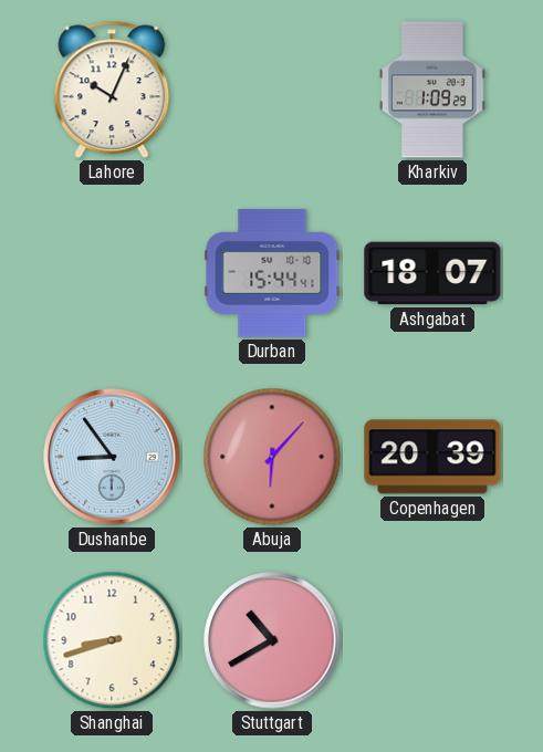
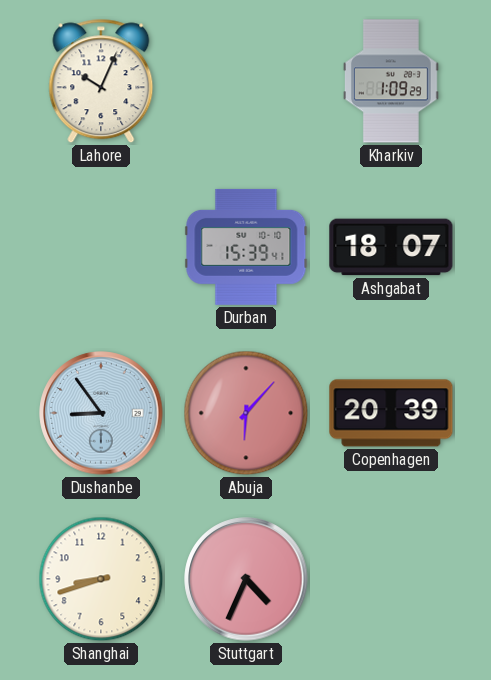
Durban: 15:44 -> 15:39 (246, 247)
Stuttgart: 10:40 -> 4:34 (246, 579)
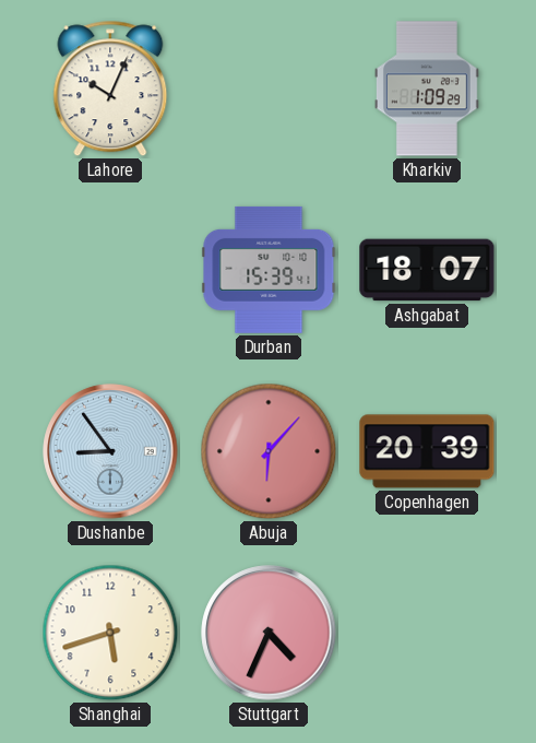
Shanghai: 8:42 -> 5:42 (110, 633)
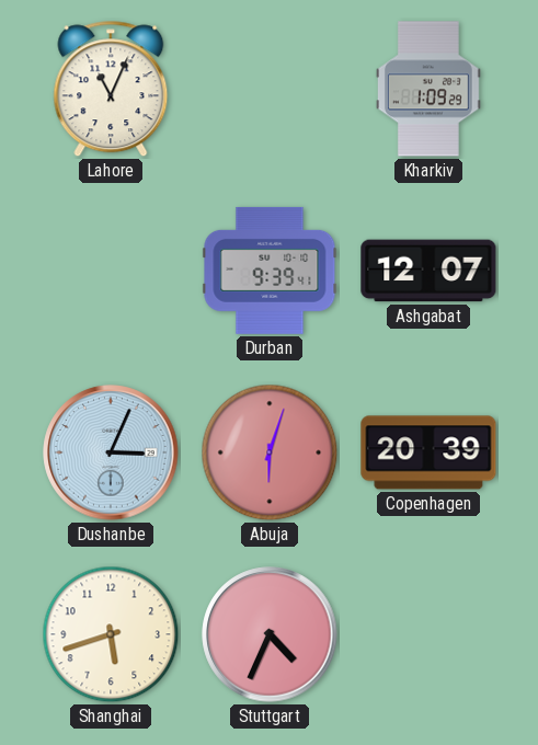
Lahore: 10:04 -> 11:04 (111, 89)
Durban: 15:39 -> 9:39 (270, 271)
Ashgabat: 18:07 -> 12:07 (428, 271)
Dushanbe: 8:54 -> 3:04 (111, 452)
Abuja: 6:07 -> 6:03 (270, 452)
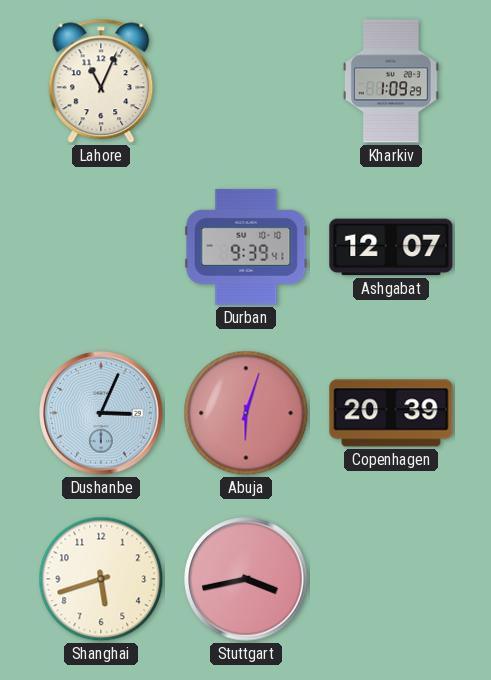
Stuttgart: 4:34 -> 3:43 (246, 579)
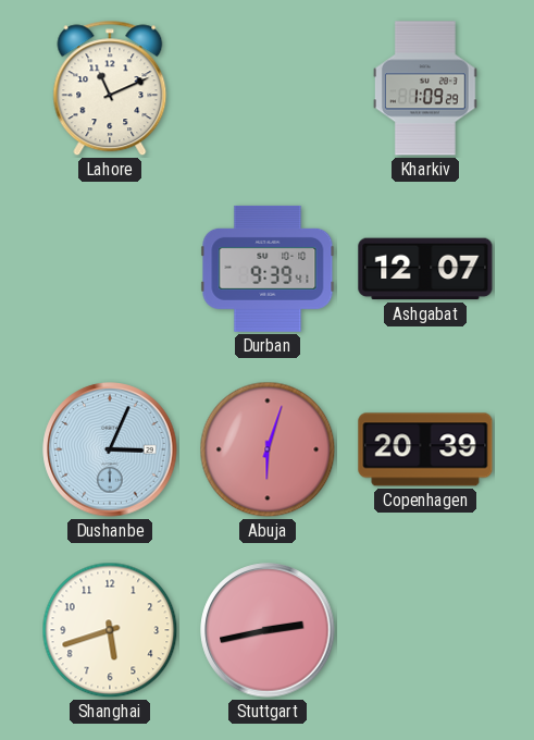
Lahore: 11:04 -> 11:11 (110, 88)
Stuttgart: 3:43 -> 2:43 (268, 630)
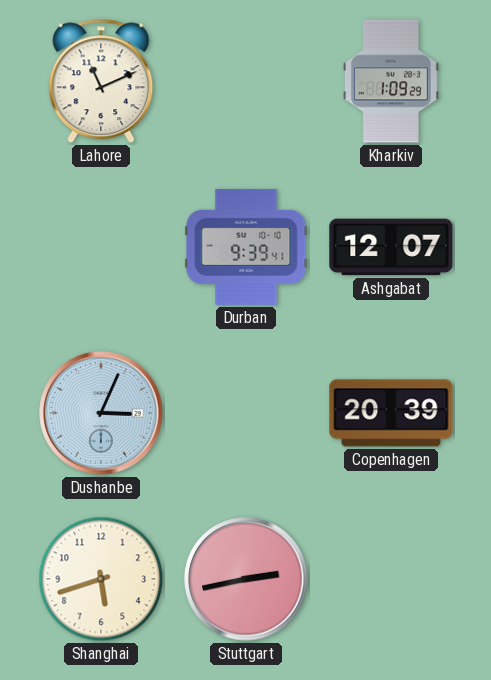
Abuja: 6:03 -> none (268, 449)
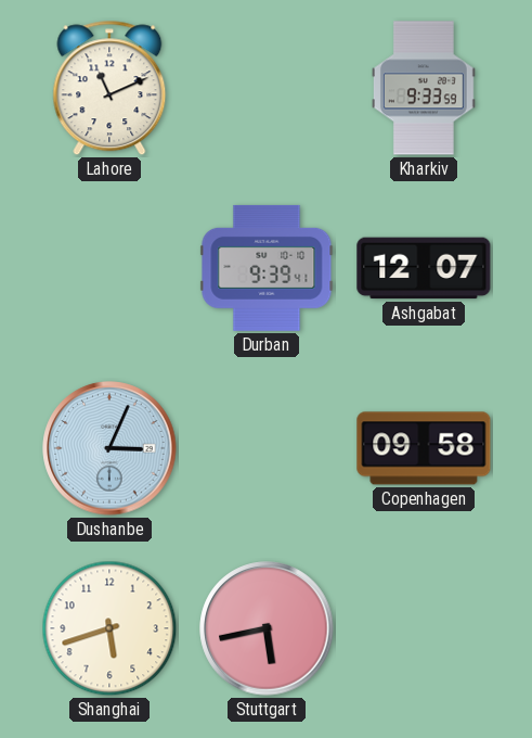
Kharkiv: 1:09 -> 9:33 (424, 88)
Copenhagen: 20:39 -> 09:58 (424, 448)
Stuttgart: 2:43 -> 5:43 (267, 628)
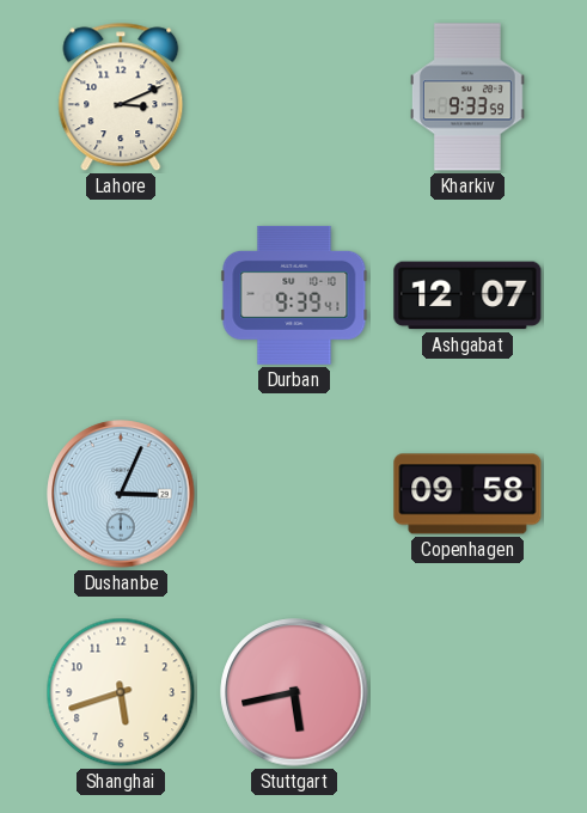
Lahore: 11:11 -> 3:11 (121, 97)
